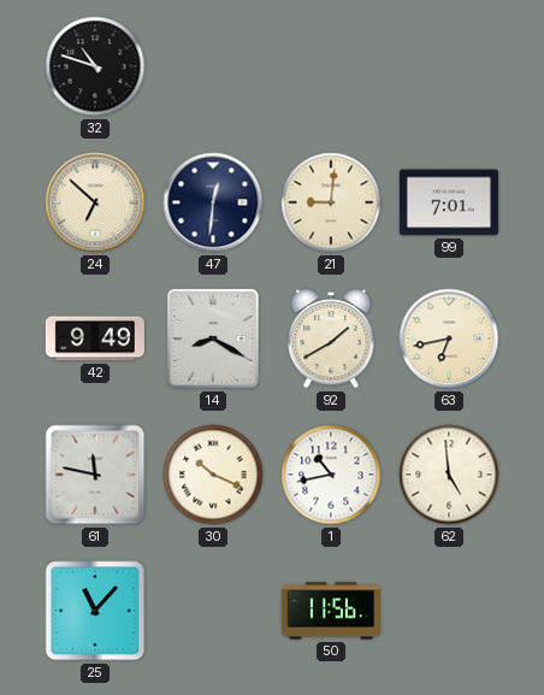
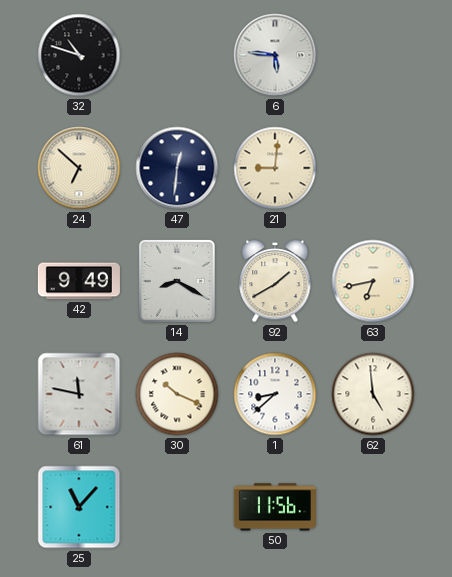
6: none -> 5:46 (275, 55)
99: 7:01 -> none (449, 202)
1: 10:43 -> 8:38 (275, 394)
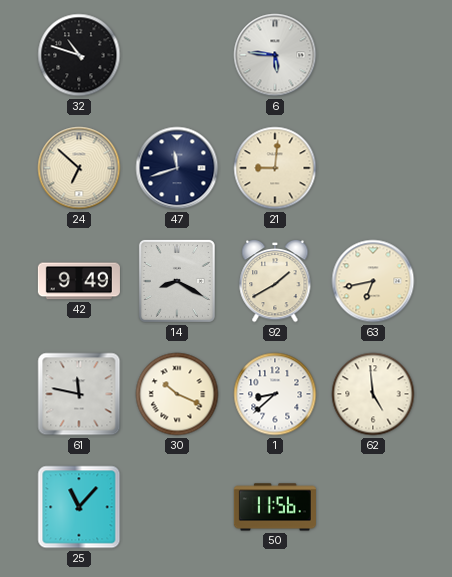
47: 12:31 -> 11:42 (177, 168)
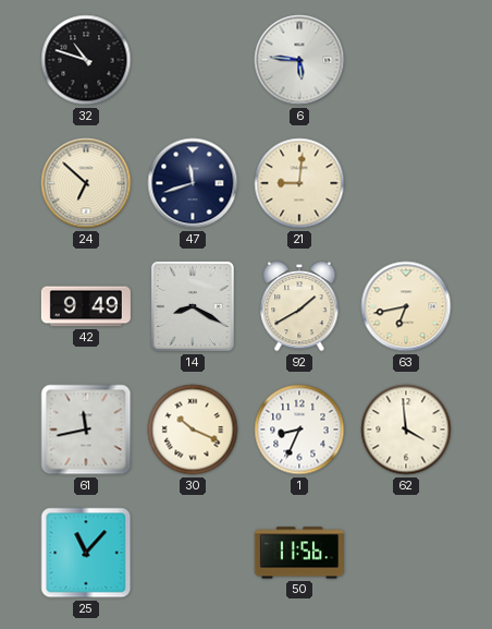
61: 11:47 -> 11:43 (86, 430)
1: 8:38 -> 8:34 (299, 430)
62: 4:59 -> 3:59 (406, 430)
